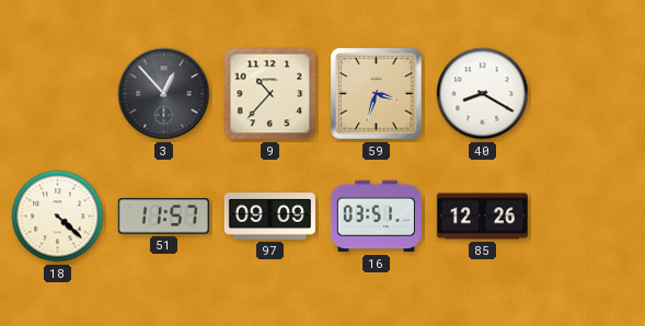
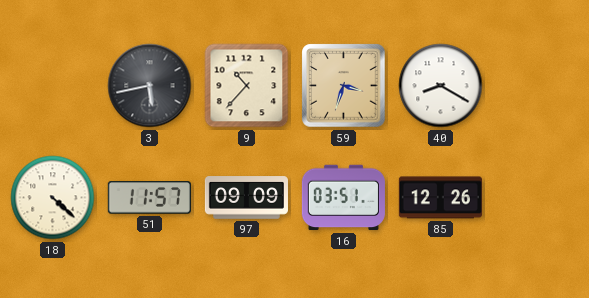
3: 12:53 -> 5:43 (150, 86)
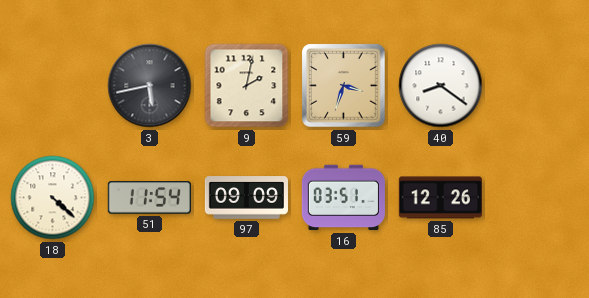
9: 10:37 -> 2:02 (247, 86)
40: 8:20 -> 8:21 (441, 86)
51: 11:57 -> 11:54 (149, 198)
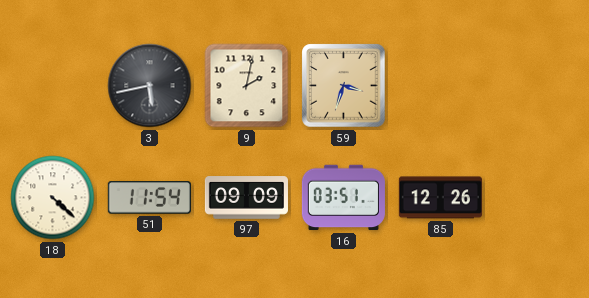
40: 8:21 -> none (441, 86)
